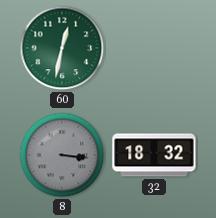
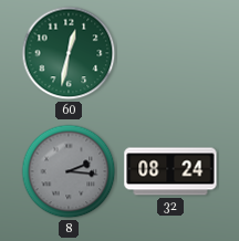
8: 3:16 -> 2:16 (69, 171)
32: 18:32 -> 08:24 (170, 171)
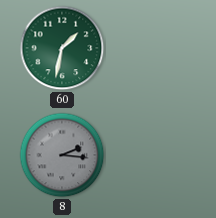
60: 12:32 -> 1:32 (62, 48)
32: 08:24 -> none (170, 171)
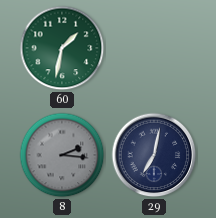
29: none -> 7:02 (154, 155)
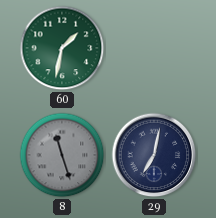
8: 2:16 -> 11:27 (62, 155)
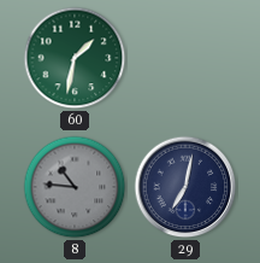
8: 11:27 -> 10:46 (75, 187)
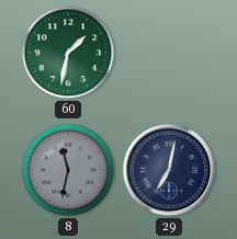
8: 10:46 -> 11:32 (68, 170)
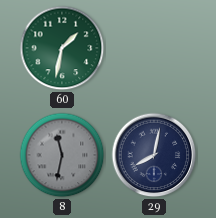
29: 7:02 -> 8:02 (154, 155)
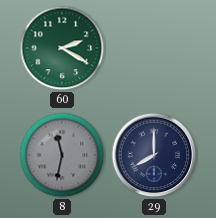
60: 1:32 -> 2:20 (62, 48)
29: 8:02 -> 8:00 (154, 155)
